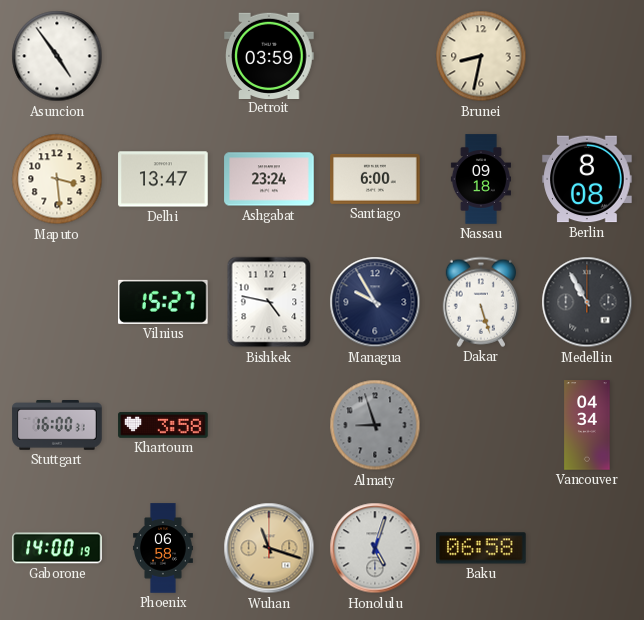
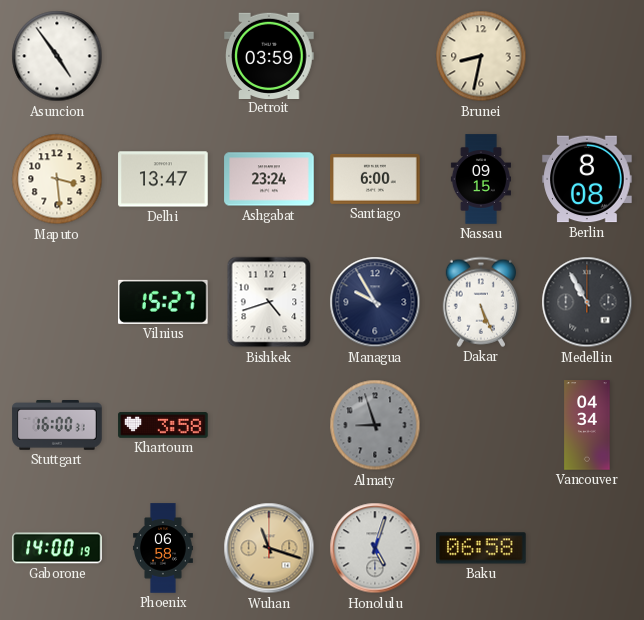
Nassau: 09:18 -> 09:15 (481, 179)
Bishkek: 4:47 -> 4:42 (269, 302)
Dakar: 5:27 -> 5:26 (481, 302)
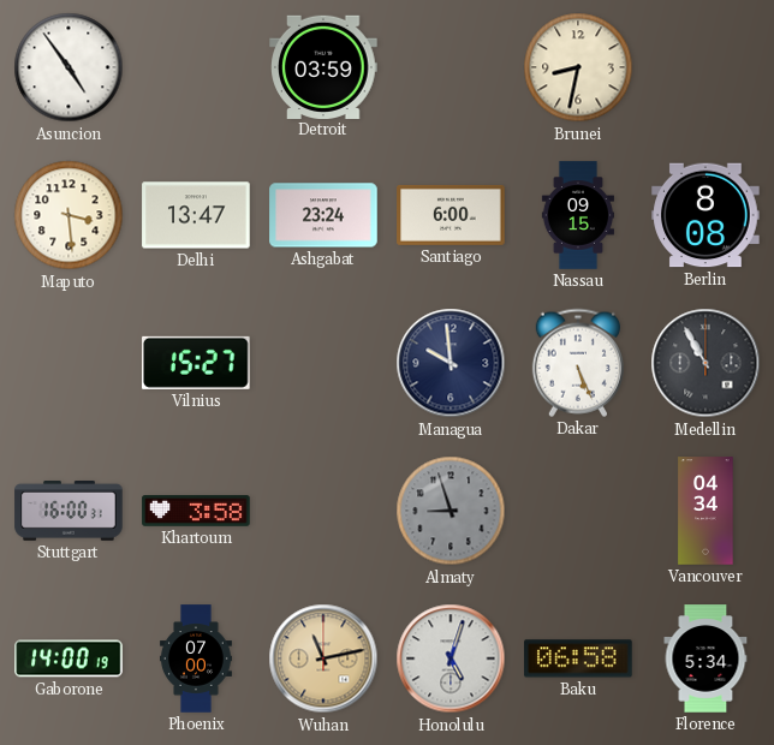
Bishkek: 4:42 -> none (269, 302)
Managua: 9:55 -> 9:59 (451, 363)
Phoenix: 06:58 -> 07:00 (196, 658)
Wuhan: 11:18 -> 11:13 (323, 658)
Florence: none -> 5:34 (705, 658)
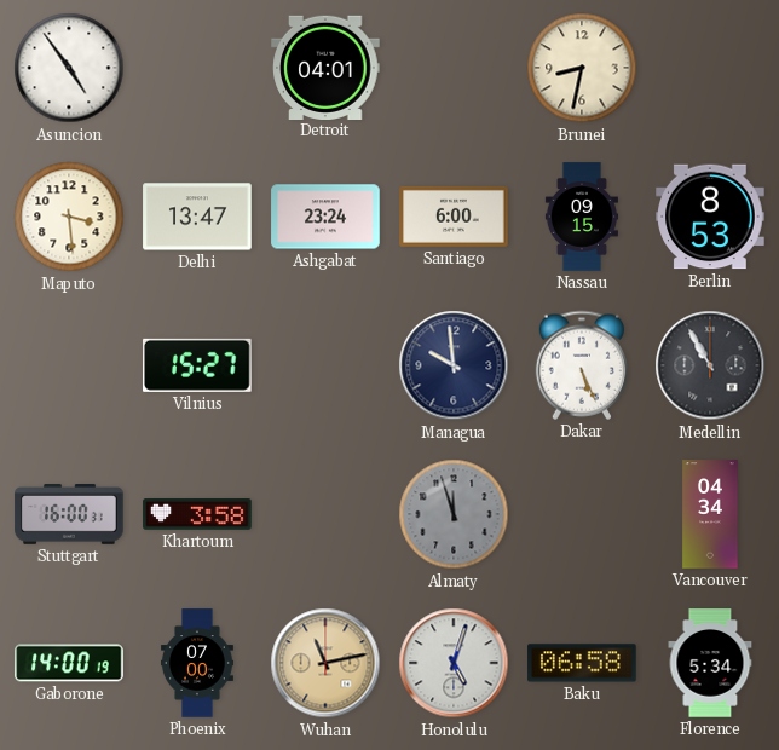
Detroit: 03:59 -> 04:01 (325, 67)
Berlin: 8:08 -> 8:53 (710, 217)
Almaty: 8:57 -> 11:57 (454, 514)
